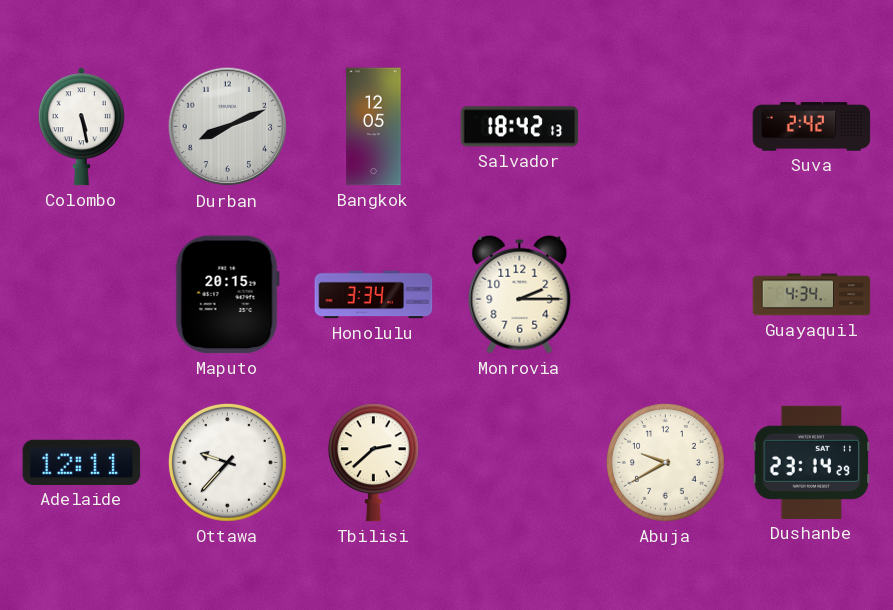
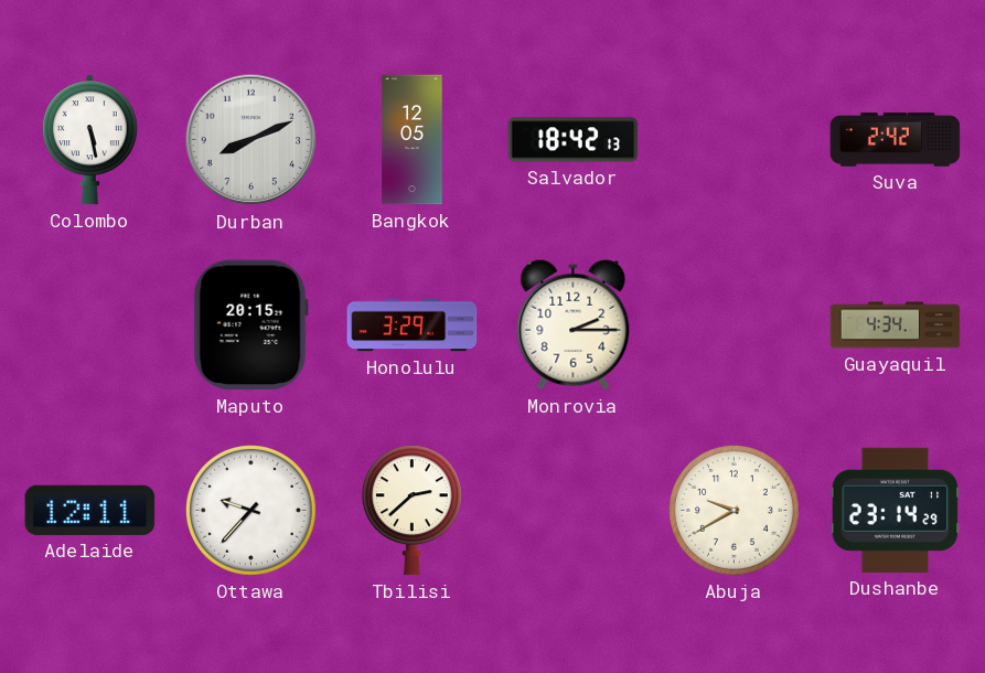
Honolulu: 3:34 -> 3:29 (413, 325)
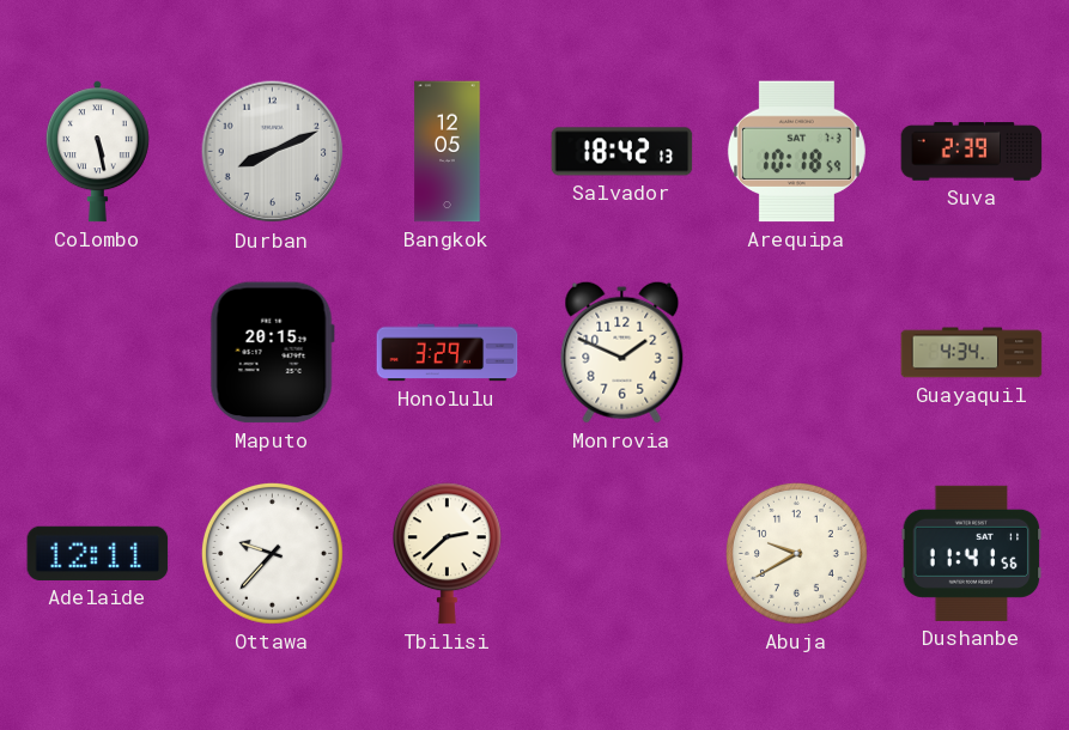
Arequipa: none -> 10:18 (796, 152)
Suva: 2:42 -> 2:39 (972, 152)
Monrovia: 2:15 -> 1:49 (622, 352)
Dushanbe: 23:14 -> 11:41 (972, 553)
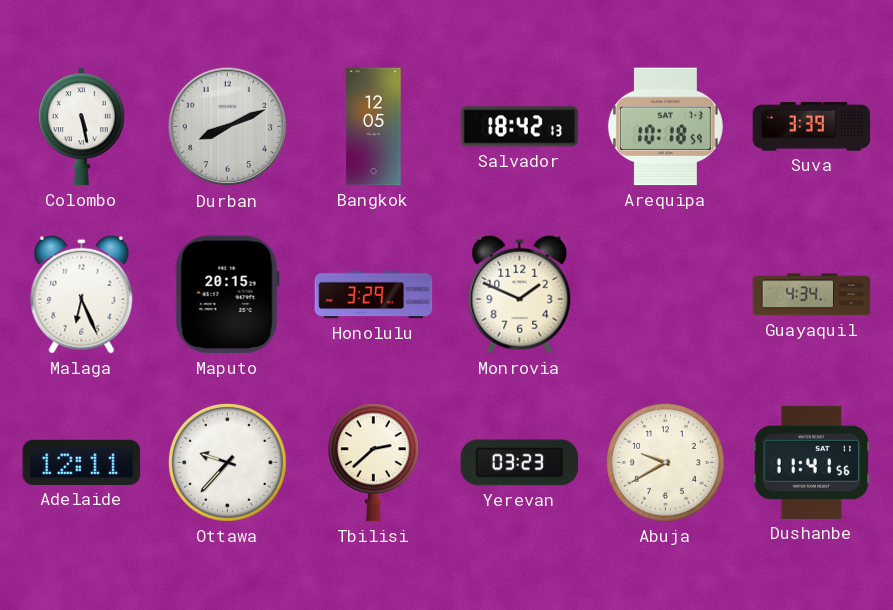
Suva: 2:39 -> 3:39 (812, 127)
Malaga: none -> 6:26 (82, 294)
Yerevan: none -> 03:23 (520, 463)
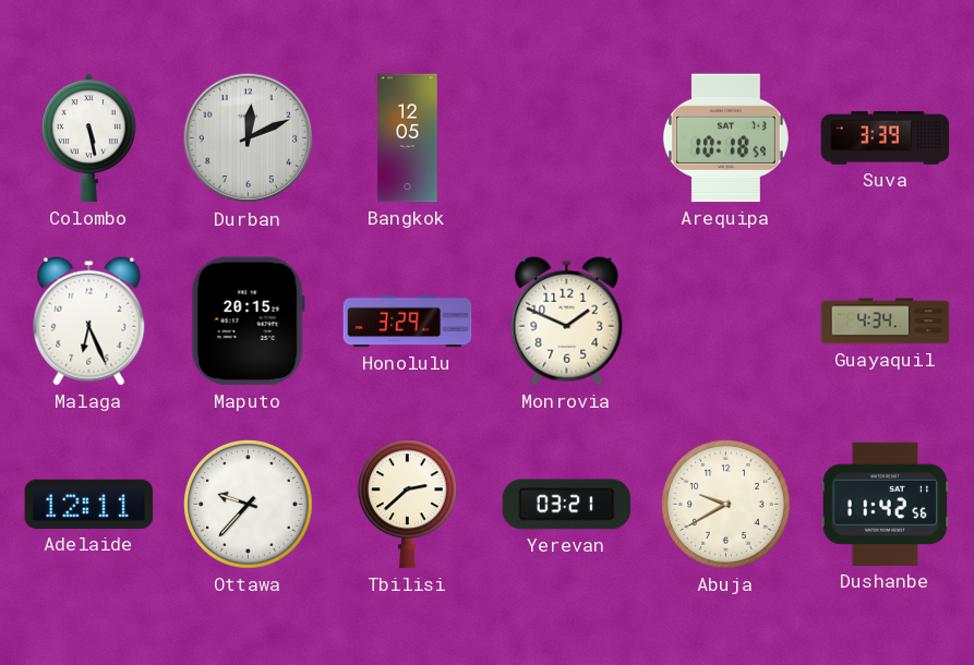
Durban: 8:11 -> 12:11 (249, 138)
Salvador: 18:42 -> none (520, 127)
Yerevan: 03:23 -> 03:21 (567, 505)
Dushanbe: 11:41 -> 11:42 (886, 504)
